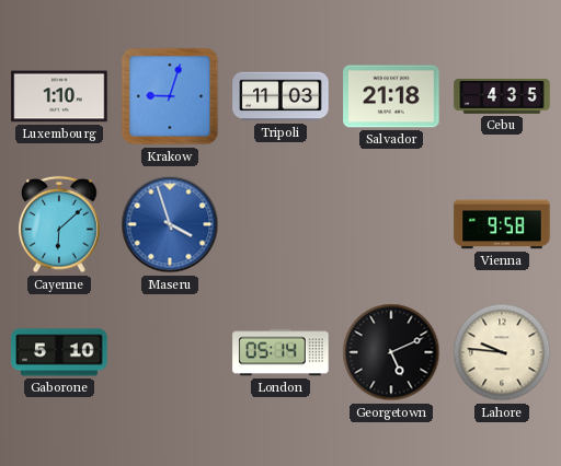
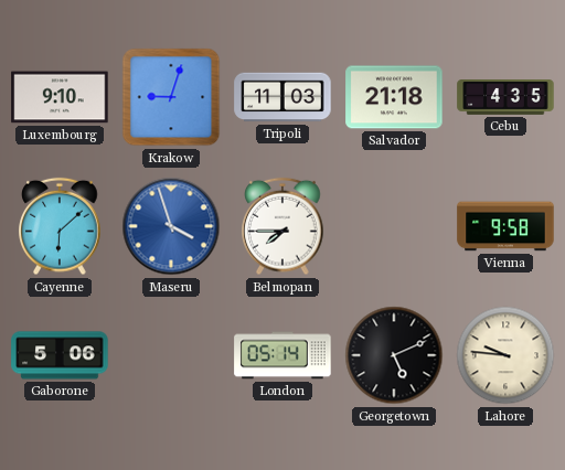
Luxembourg: 1:10 -> 9:10 (60, 97)
Belmopan: none -> 7:45 (282, 226)
Gaborone: 5:10 -> 5:06 (60, 355)
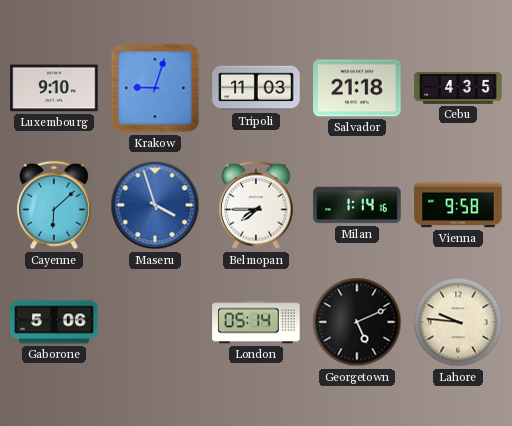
Milan: none -> 1:14 (357, 205)
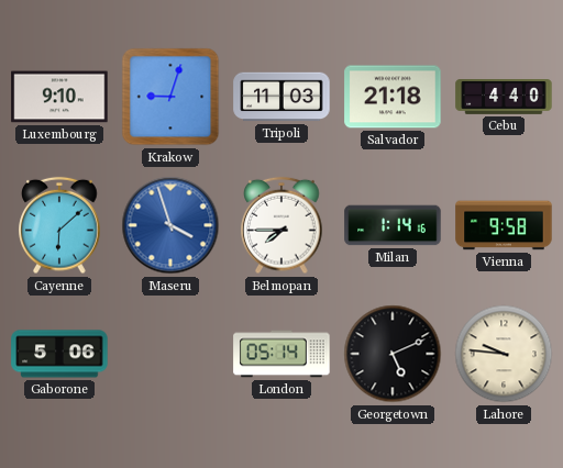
Cebu: 4:35 -> 4:40 (504, 98)
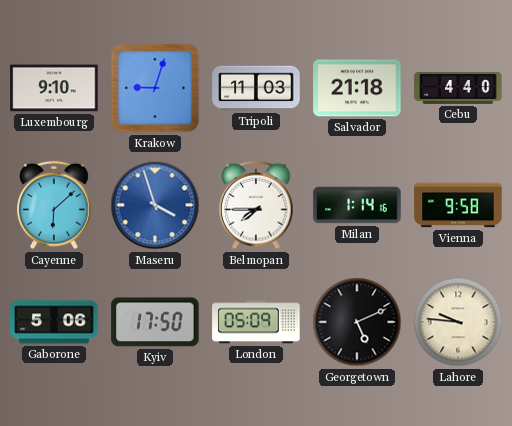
Kyiv: none -> 17:50 (155, 322)
London: 05:14 -> 05:09 (256, 322)
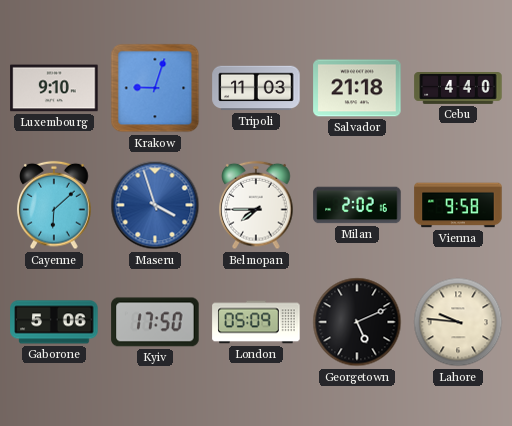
Milan: 1:14 -> 2:02 (357, 205)
